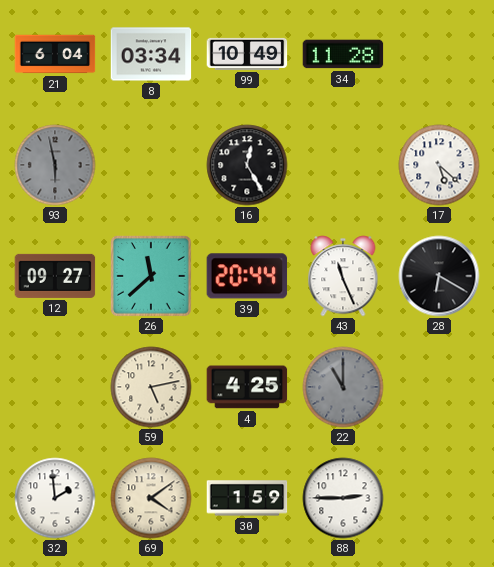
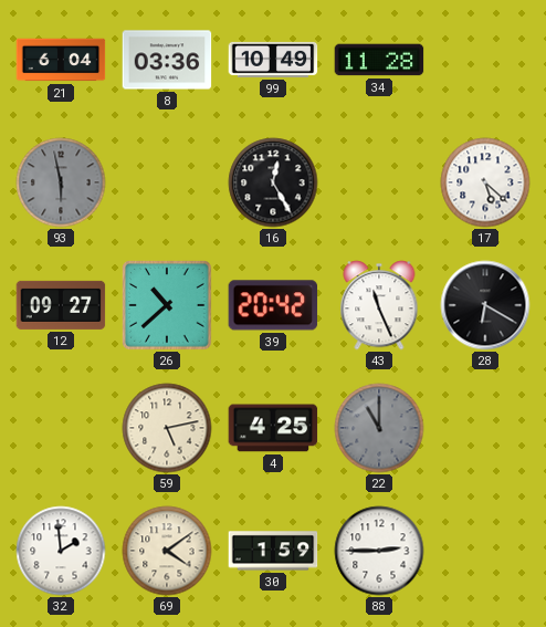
8: 03:34 -> 03:36 (167, 60)
26: 11:38 -> 10:38 (168, 306)
39: 20:44 -> 20:42 (273, 305)
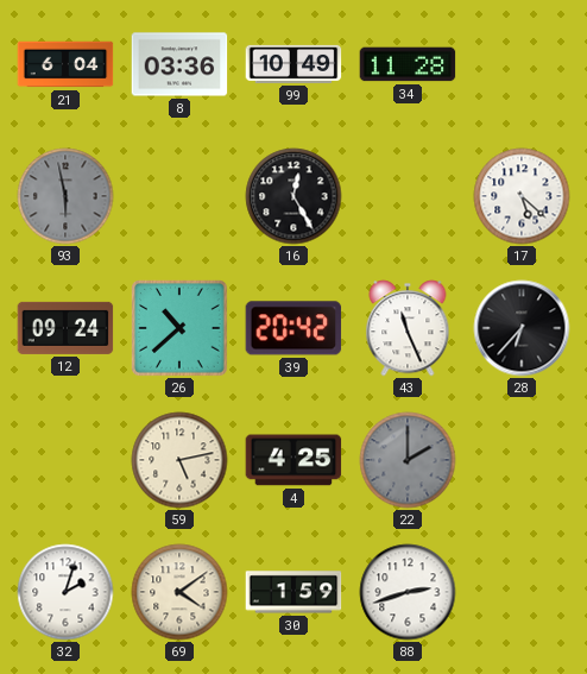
12: 09:27 -> 09:24 (65, 328)
28: 6:20 -> 6:37 (522, 328)
22: 11:00 -> 2:00 (408, 460)
32: 1:59 -> 2:03 (65, 592)
88: 2:45 -> 2:42 (408, 592)
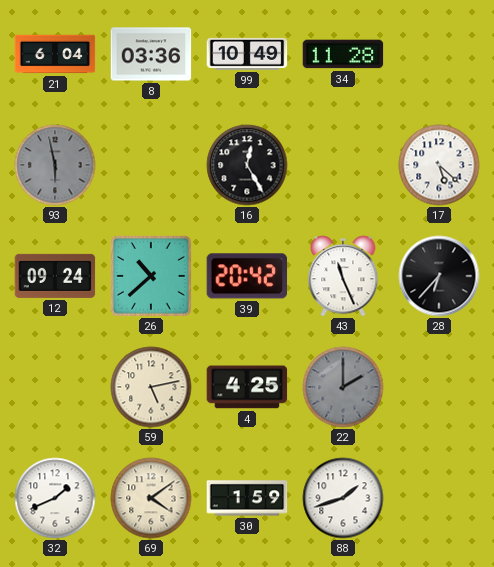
32: 2:03 -> 1:41 (55, 498)
88: 2:42 -> 1:42 (343, 498)
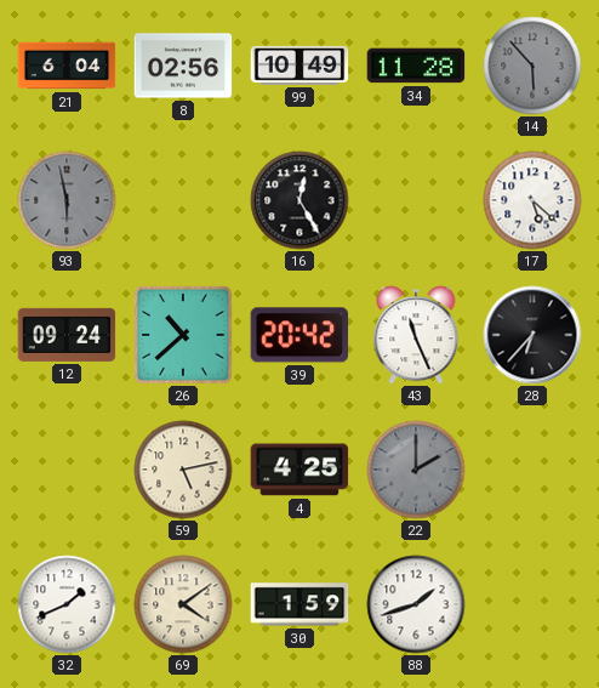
8: 03:36 -> 02:56 (183, 66)
14: none -> 5:53 (532, 66)
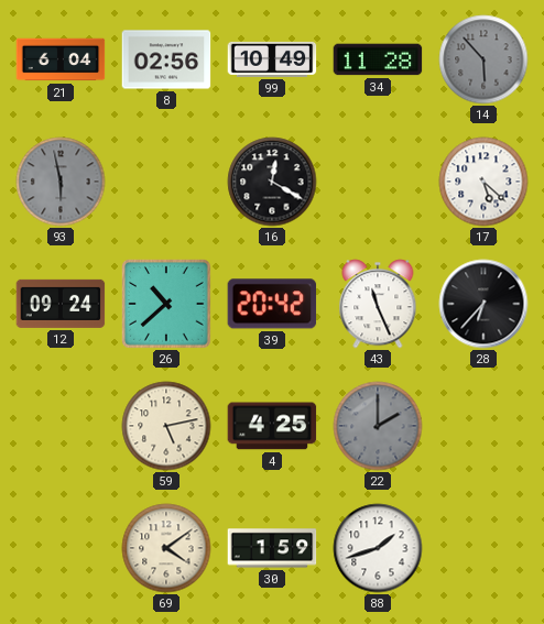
16: 12:25 -> 12:20 (272, 182)
32: 1:41 -> none (67, 604)
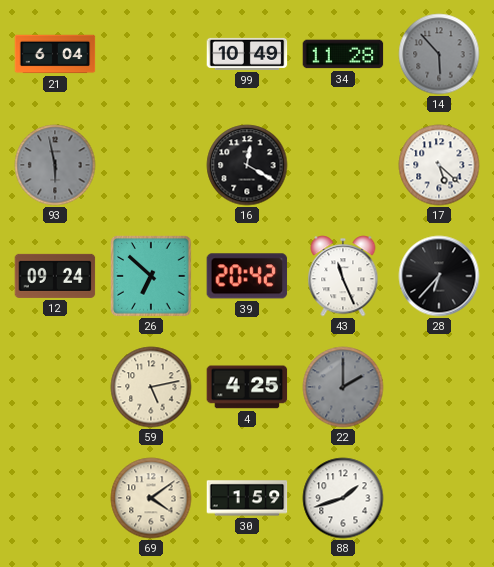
8: 02:56 -> none (166, 59)
26: 10:38 -> 6:52 (152, 277)
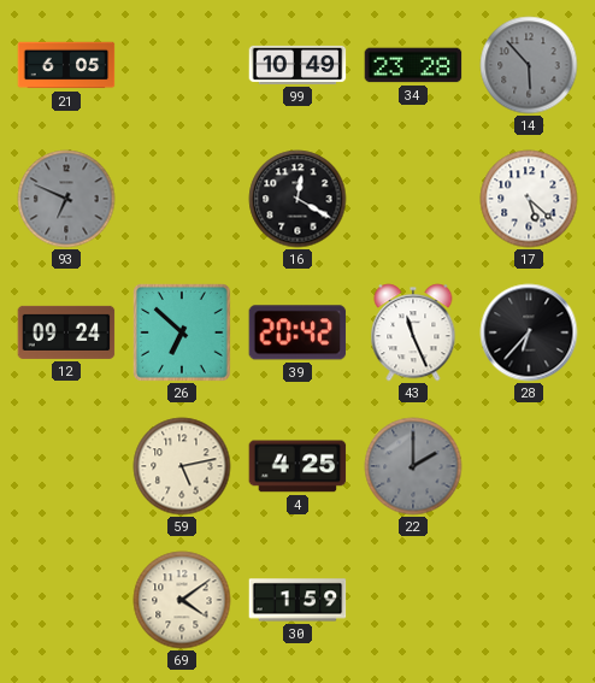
21: 6:04 -> 6:05 (66, 65)
34: 11:28 -> 23:28 (413, 65)
93: 5:58 -> 6:49 (66, 199)
88: 1:42 -> none (343, 498)
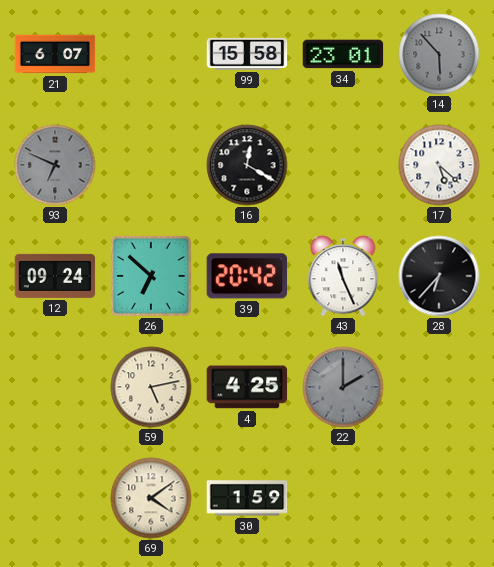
21: 6:05 -> 6:07 (55, 54)
99: 10:49 -> 15:58 (247, 54)
34: 23:28 -> 23:01 (343, 54)
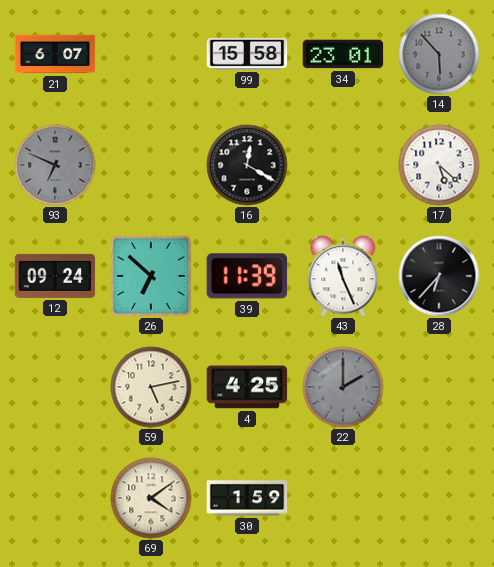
39: 20:42 -> 11:39 (247, 276)
